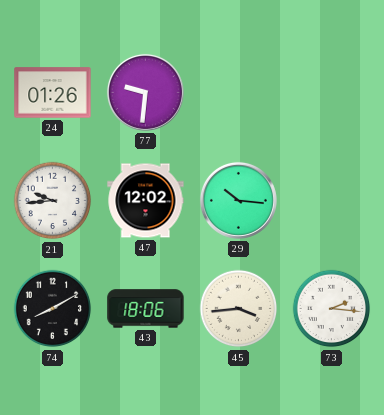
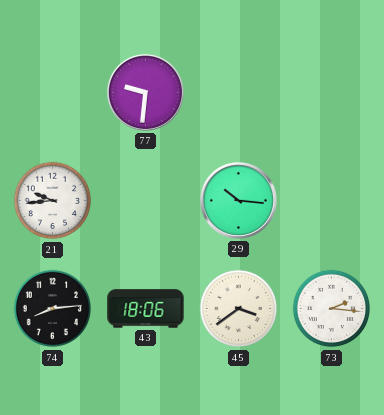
24: 01:26 -> none (53, 93)
47: 12:02 -> none (146, 201)
74: 8:10 -> 8:14 (53, 309)
45: 3:44 -> 3:39 (239, 309)
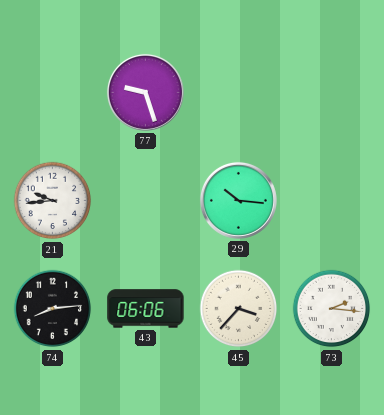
77: 9:31 -> 9:27 (145, 92)
43: 18:06 -> 06:06 (146, 309)
45: 3:39 -> 3:37 (239, 309)
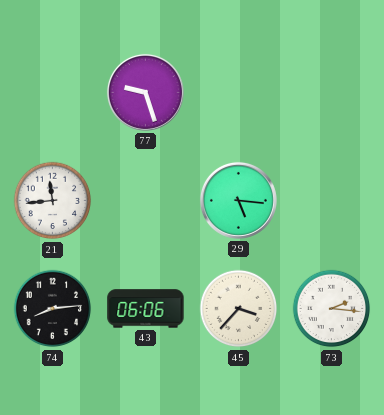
21: 9:44 -> 11:44 (53, 201)
29: 10:16 -> 5:16 (238, 200)
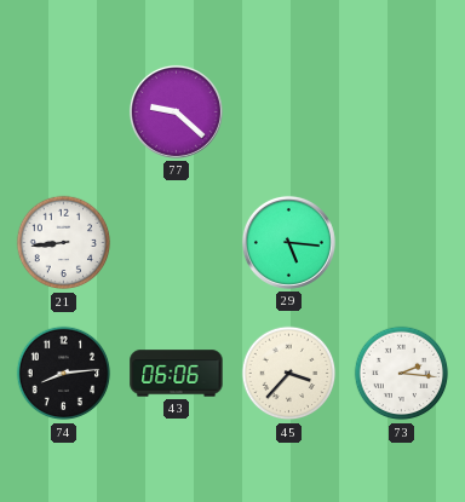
77: 9:27 -> 9:22 (176, 111)
21: 11:44 -> 8:44 (64, 243)
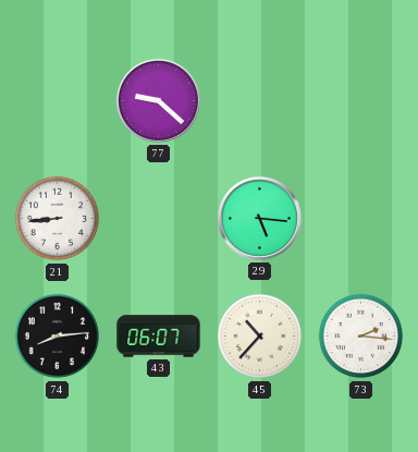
43: 06:06 -> 06:07 (159, 337)
45: 3:37 -> 10:37 (260, 337)
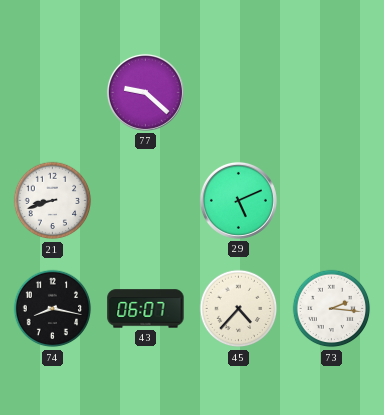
21: 8:44 -> 8:42 (53, 201)
29: 5:16 -> 5:11 (238, 200)
74: 8:14 -> 8:17 (53, 309)
45: 10:37 -> 4:37 (239, 309)
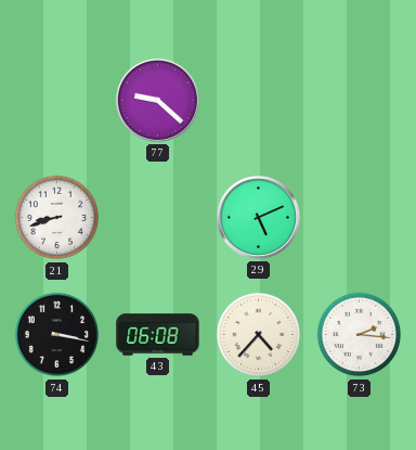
74: 8:17 -> 3:17 (57, 335)
43: 06:07 -> 06:08 (158, 335)
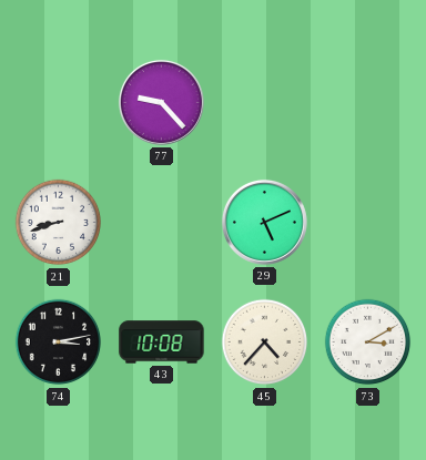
77: 9:22 -> 9:23 (161, 102)
74: 3:17 -> 3:13 (59, 343)
43: 06:08 -> 10:08 (162, 343)
73: 2:16 -> 3:10 (368, 343)
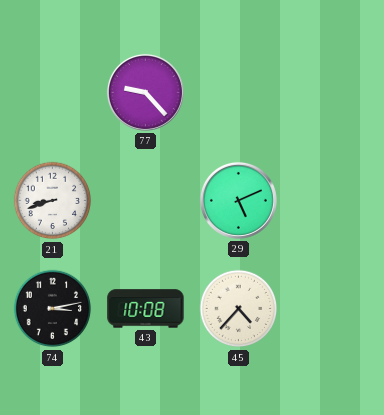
73: 3:10 -> none (368, 343)
